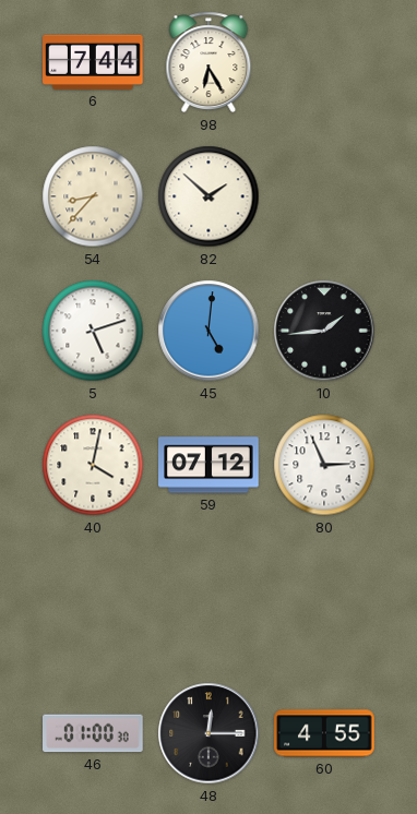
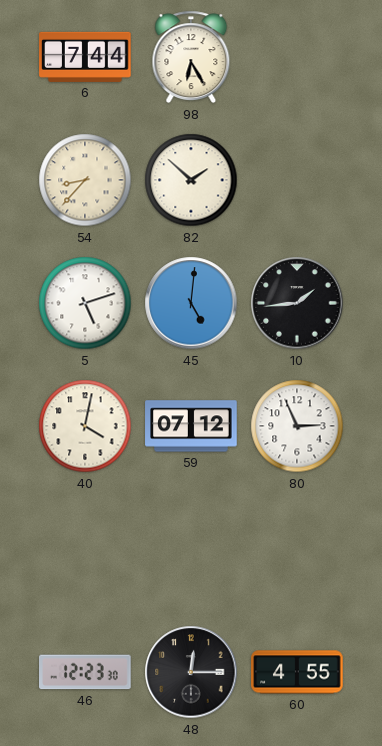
46: 01:00 -> 12:23 (86, 672)
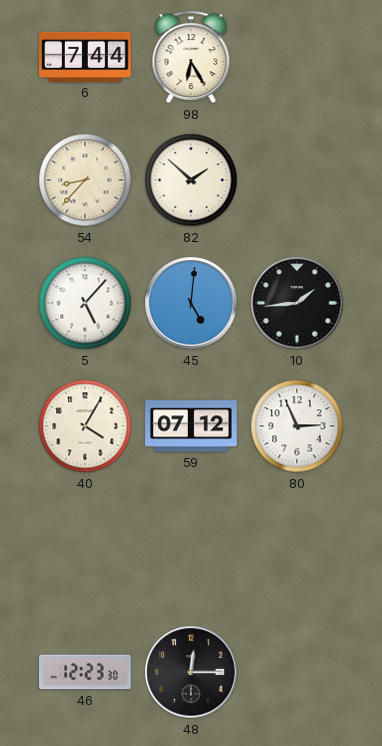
5: 5:12 -> 5:07 (85, 303)
40: 4:02 -> 4:05 (85, 426)
60: 4:55 -> none (297, 672)
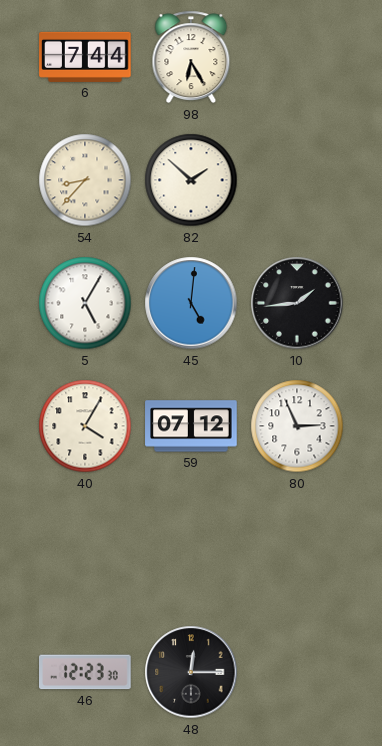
5: 5:07 -> 5:05 (85, 303)
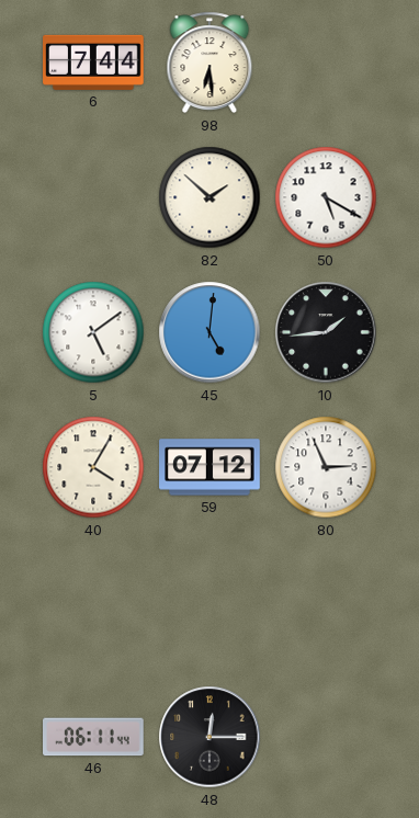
98: 6:25 -> 6:29 (209, 63)
54: 8:37 -> none (85, 180)
50: none -> 5:20 (326, 197)
5: 5:05 -> 5:09 (93, 332)
46: 12:23 -> 06:11 (94, 737)
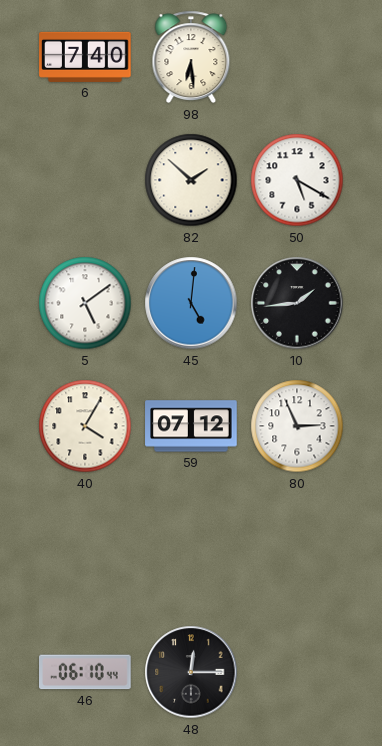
6: 7:44 -> 7:40 (85, 57)
46: 06:11 -> 06:10 (86, 672)
